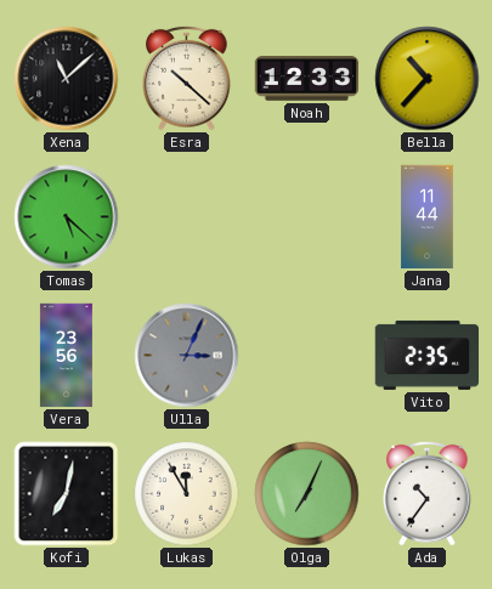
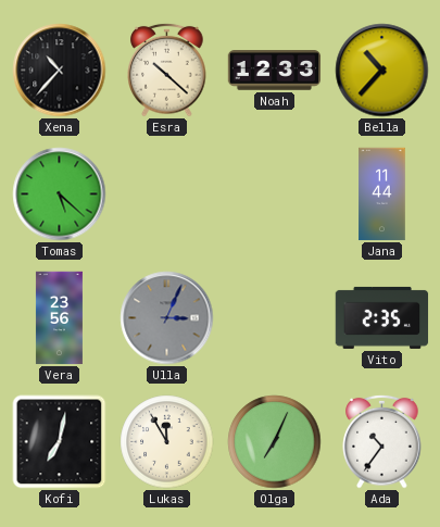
Xena: 11:08 -> 10:37 (60, 71)
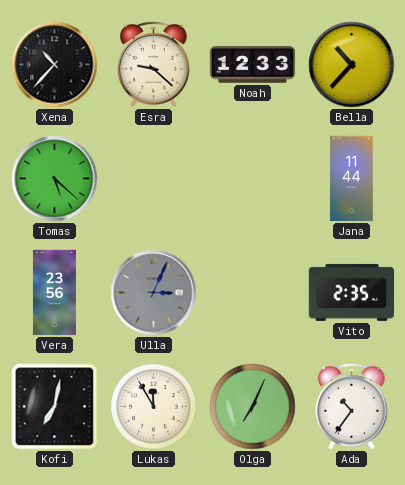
Esra: 10:22 -> 9:22 (154, 64)
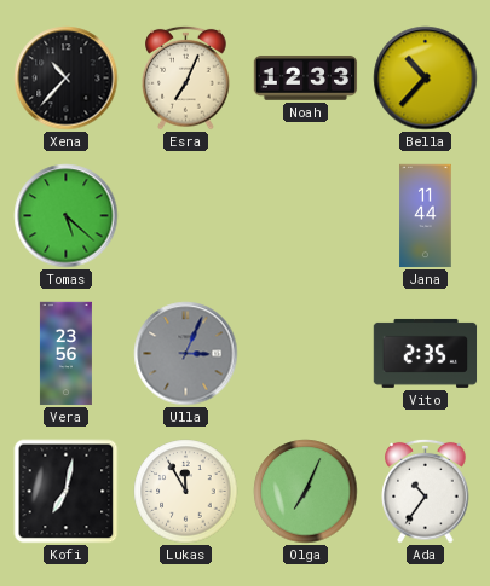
Esra: 9:22 -> 7:04 (186, 77)
